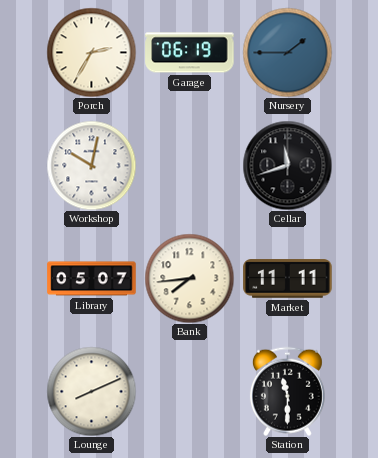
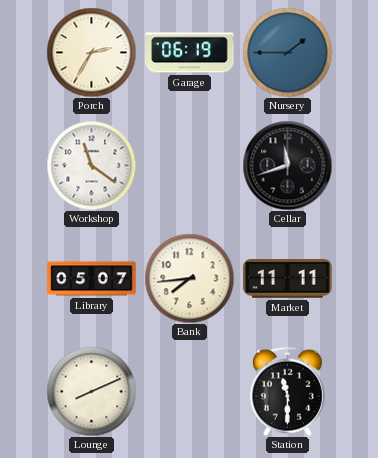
Workshop: 10:02 -> 11:21 (91, 165)
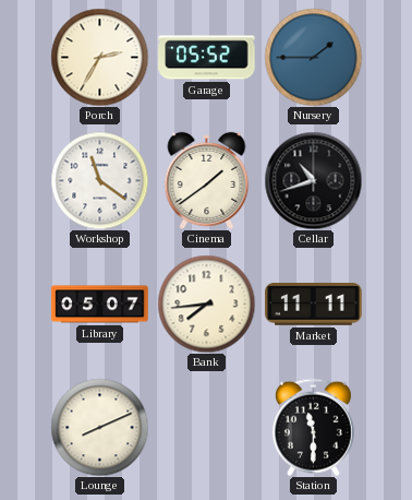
Garage: 06:19 -> 05:52 (207, 58)
Cinema: none -> 1:39 (207, 180)
Cellar: 11:42 -> 10:42 (313, 180)
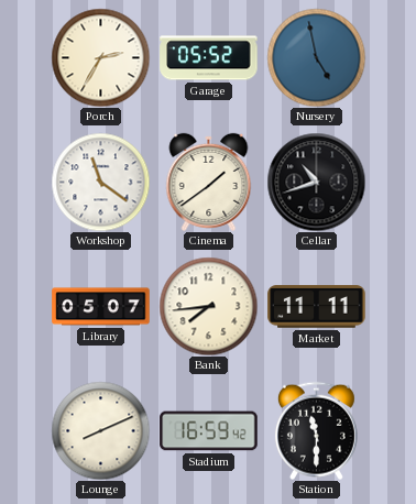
Nursery: 1:45 -> 4:58 (316, 57)
Stadium: none -> 16:59 (209, 431)
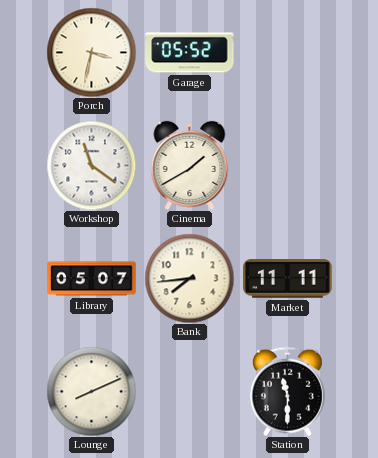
Porch: 2:35 -> 3:32 (91, 52)
Nursery: 4:58 -> none (316, 57)
Cinema: 1:39 -> 1:40 (190, 165)
Cellar: 10:42 -> none (316, 182)
Stadium: 16:59 -> none (209, 431)
